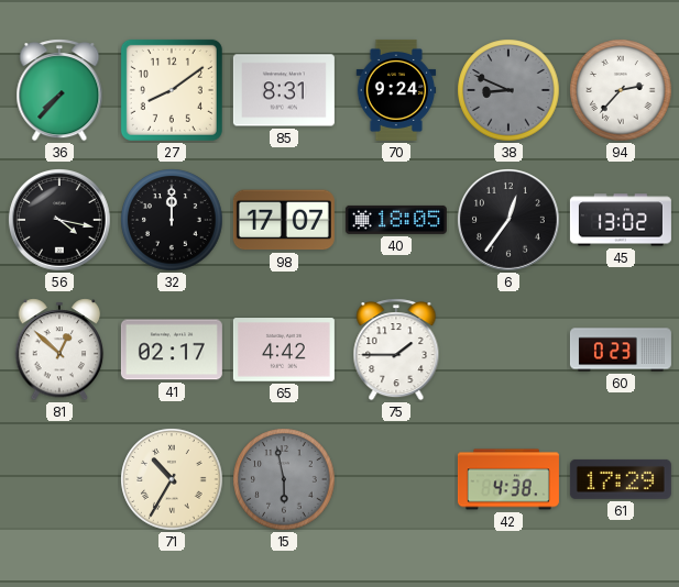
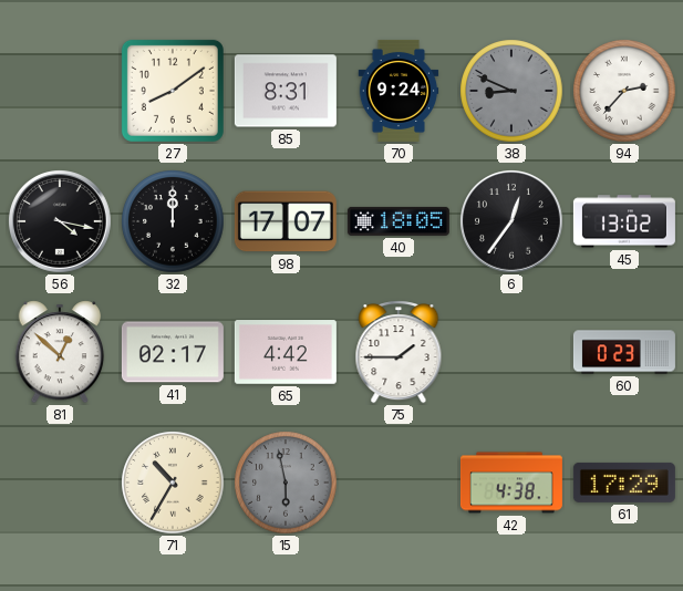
36: 7:37 -> none (59, 90)
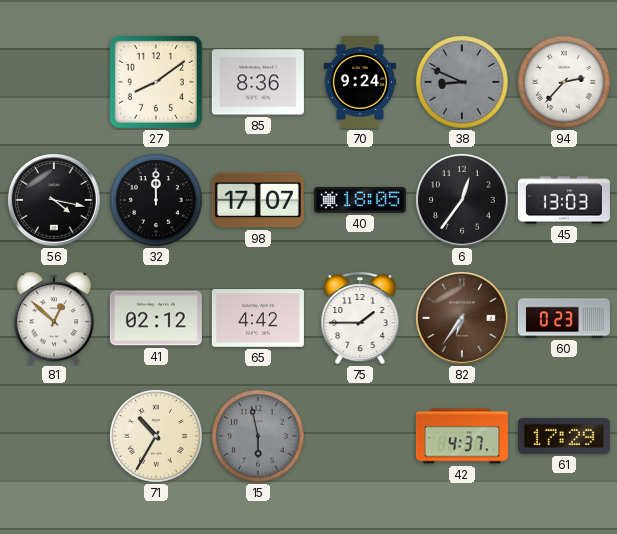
85: 8:31 -> 8:36 (258, 82)
45: 13:02 -> 13:03 (564, 200)
41: 02:17 -> 02:12 (156, 318)
82: none -> 6:36 (463, 319)
42: 4:38 -> 4:37 (462, 436)
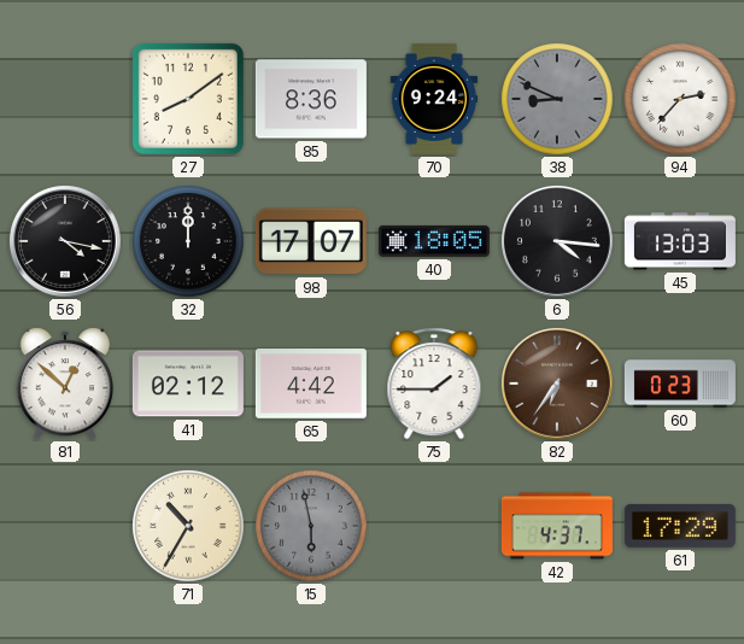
6: 12:36 -> 4:16 (558, 242)
